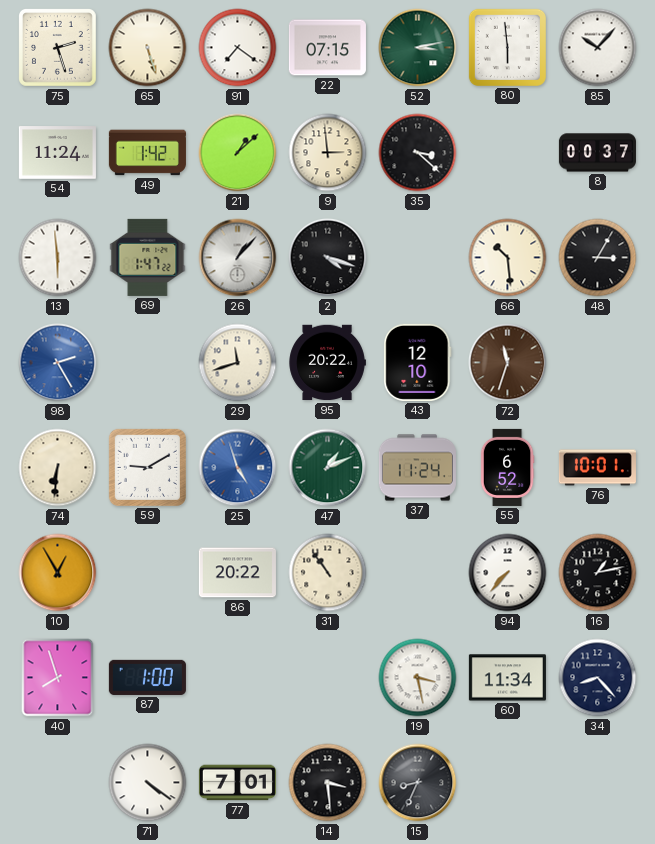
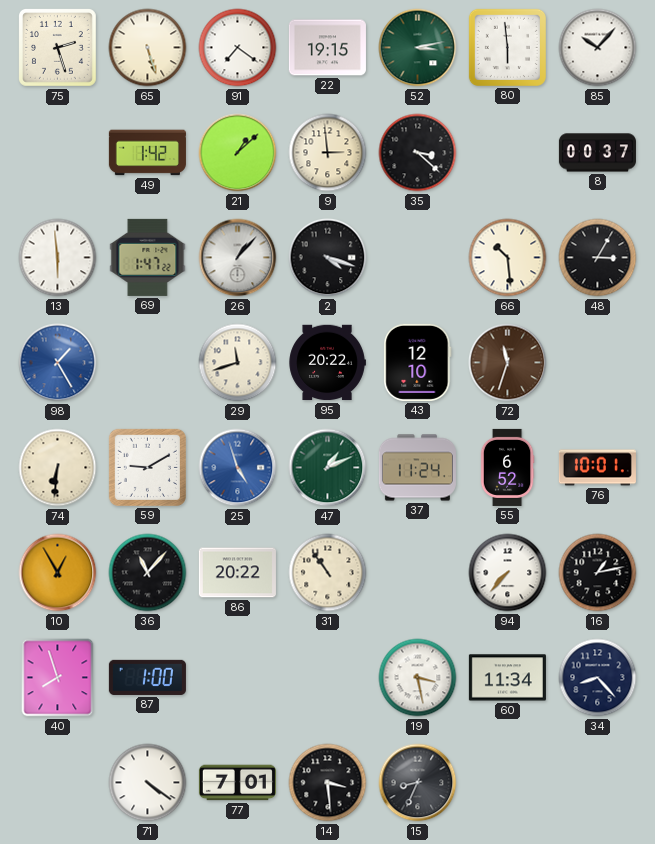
22: 07:15 -> 19:15 (327, 48)
54: 11:24 -> none (57, 153)
98: 2:25 -> 1:25 (58, 363)
36: none -> 11:07 (148, 573)
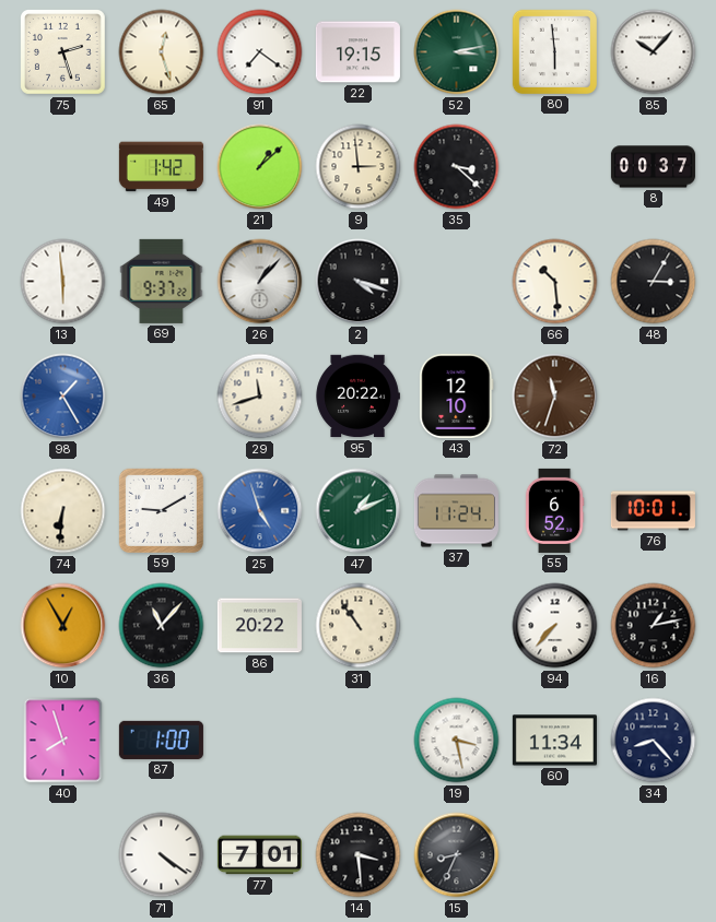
65: 5:27 -> 12:27 (162, 52)
69: 1:47 -> 9:37 (162, 281)
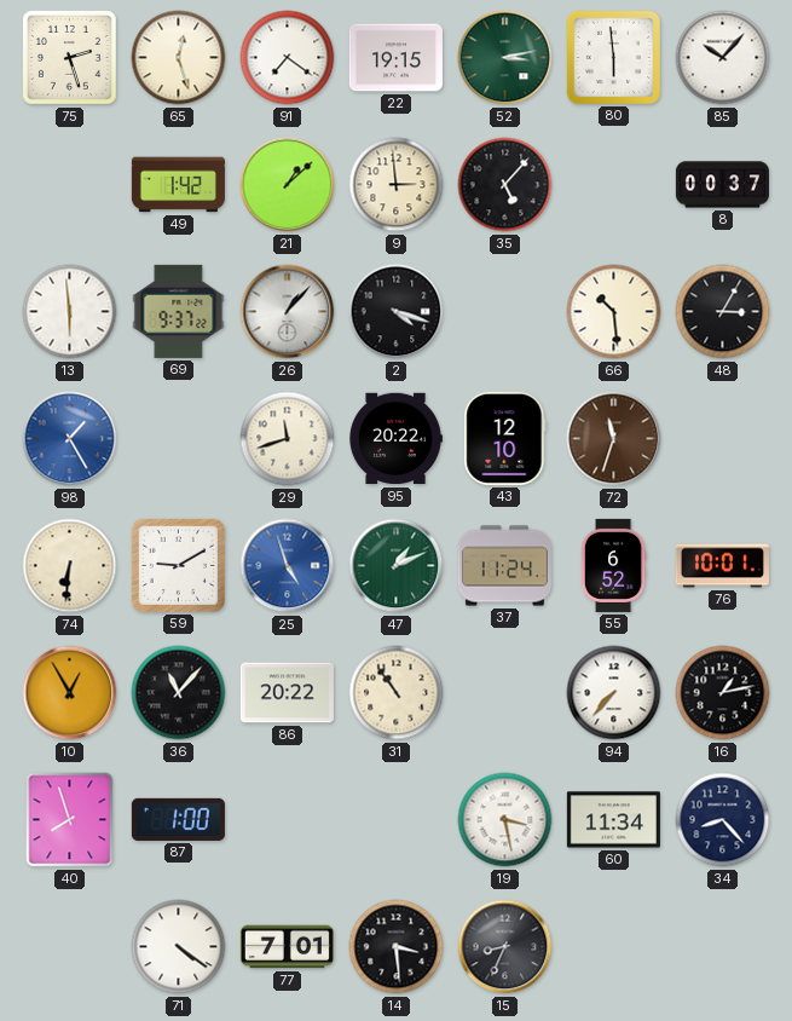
35: 3:22 -> 5:07 (505, 185)
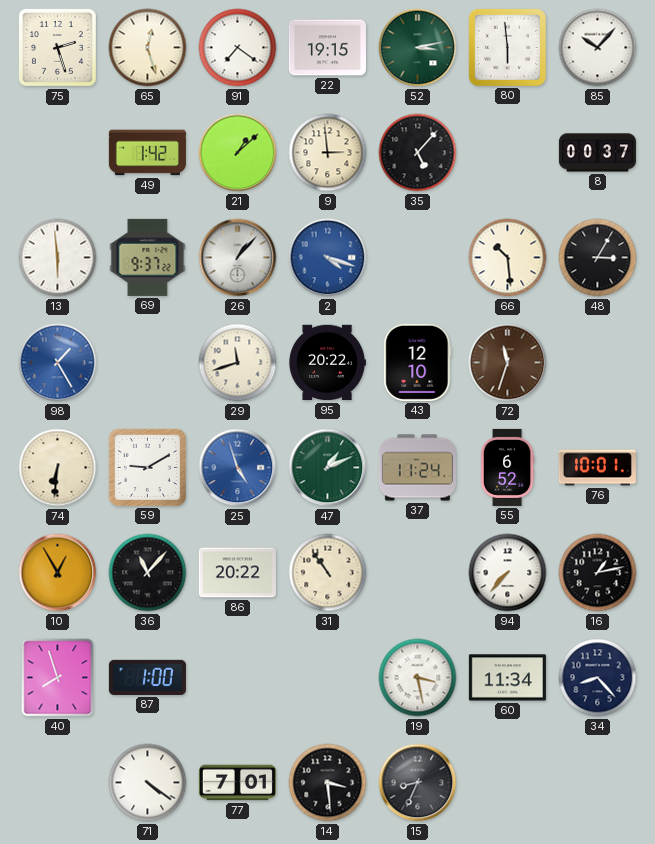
2 dial: black -> blue (328, 258)
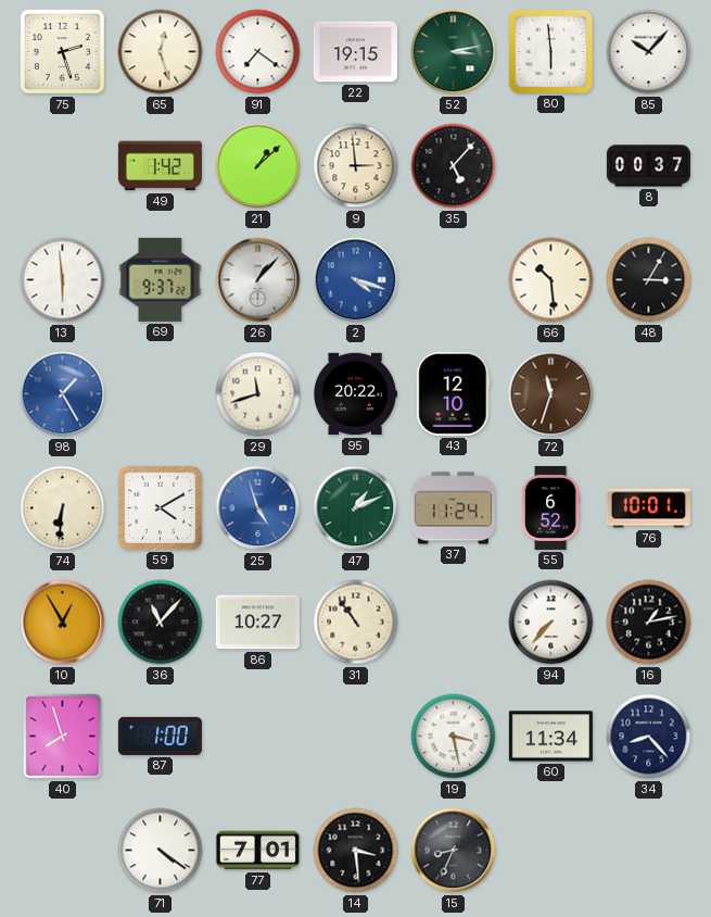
59: 9:10 -> 4:10 (160, 507)
86: 20:22 -> 10:27 (257, 623)
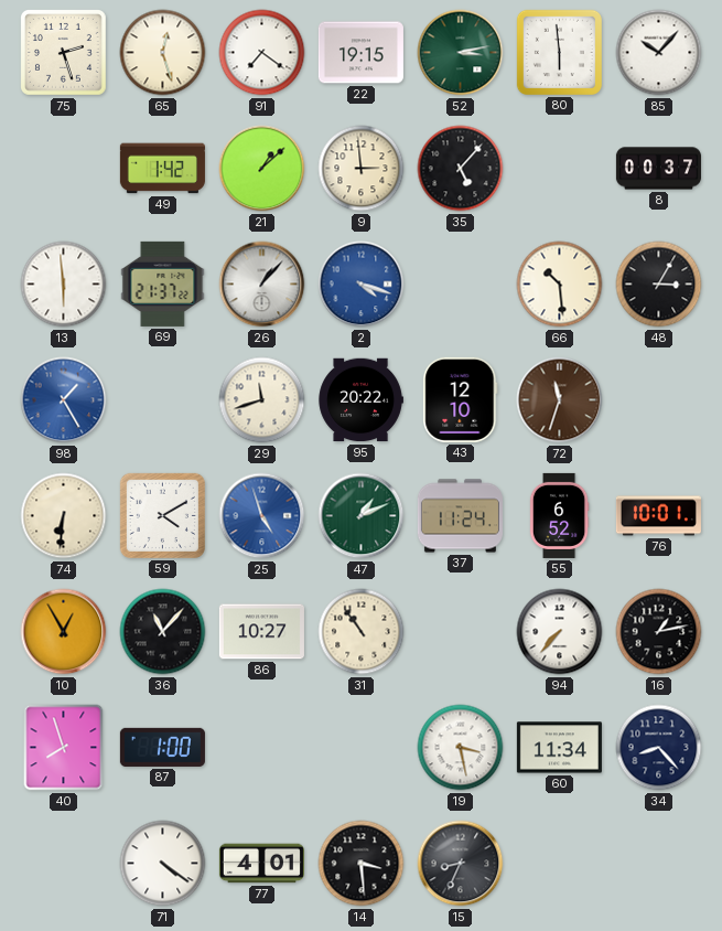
69: 9:37 -> 21:37 (163, 283)
77: 7:01 -> 4:01 (261, 864)
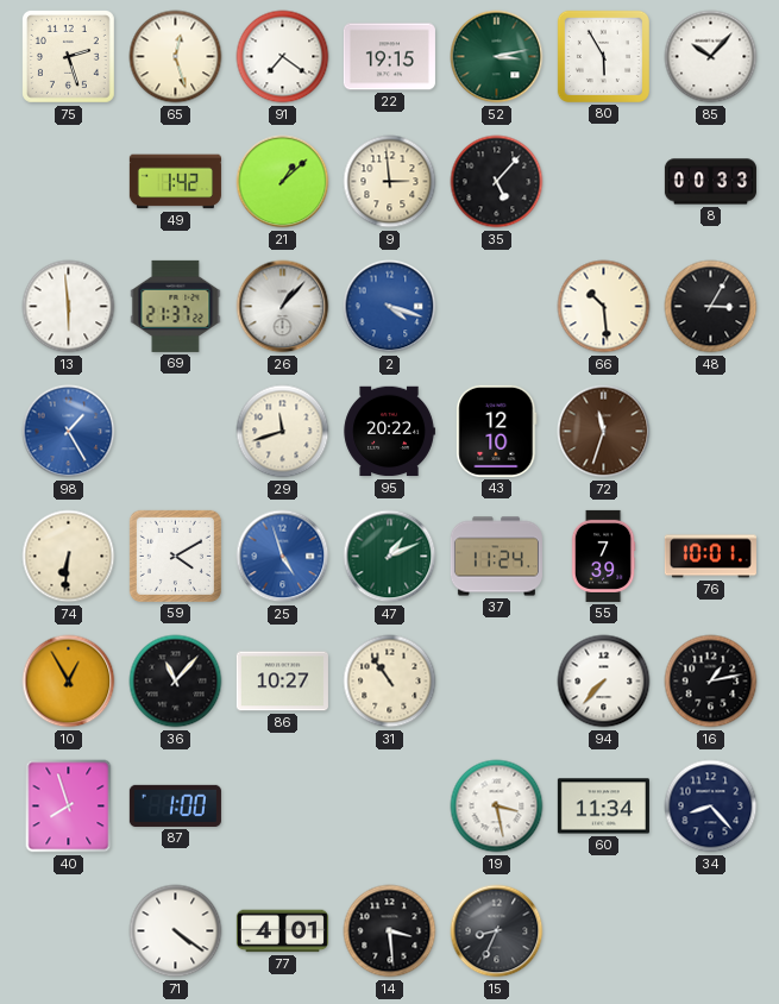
80: 5:59 -> 5:55 (603, 56)
8: 00:37 -> 00:33 (710, 182)
55: 6:52 -> 7:39 (603, 556)
